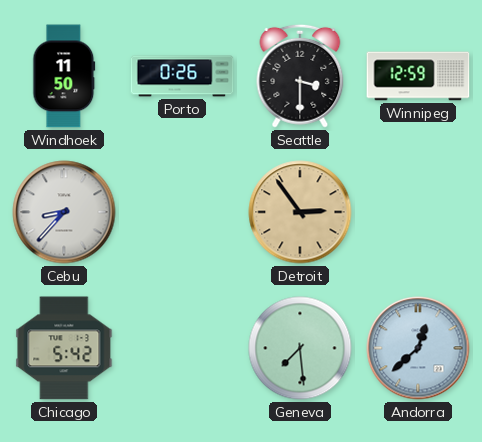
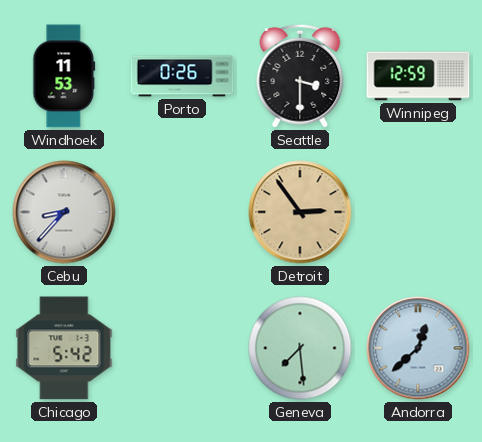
Windhoek: 11:50 -> 11:53 (64, 76)
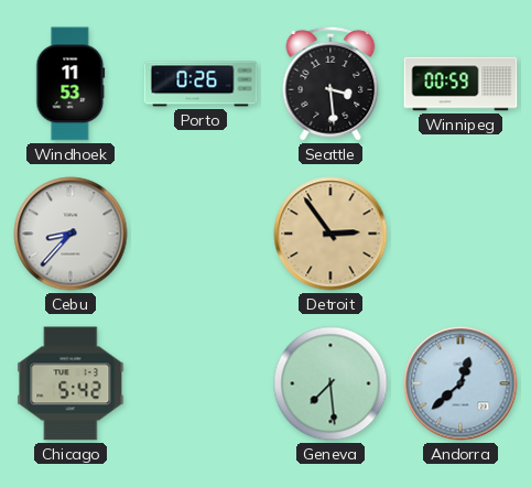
Seattle: 3:30 -> 3:29 (330, 84)
Winnipeg: 12:59 -> 00:59 (460, 84)
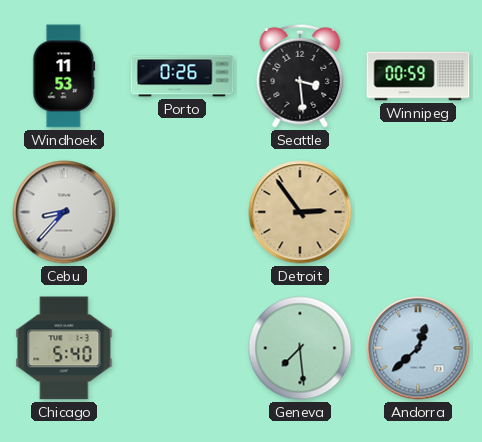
Chicago: 5:42 -> 5:40 (64, 348)
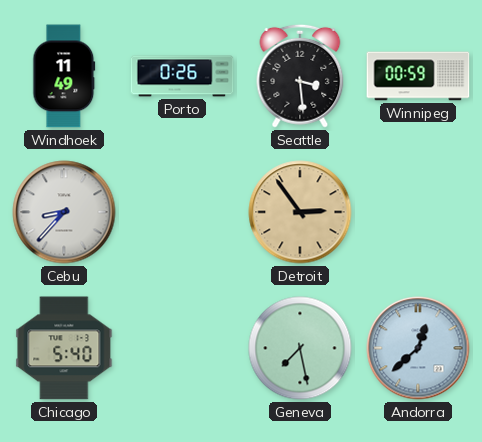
Windhoek: 11:53 -> 11:49 (64, 76)
Geneva: 7:29 -> 7:28 (300, 348)
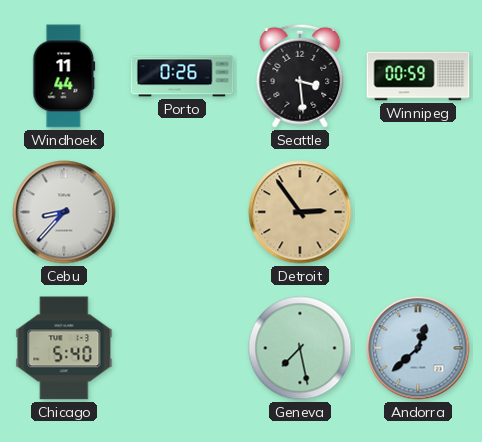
Windhoek: 11:49 -> 11:44 (64, 76)
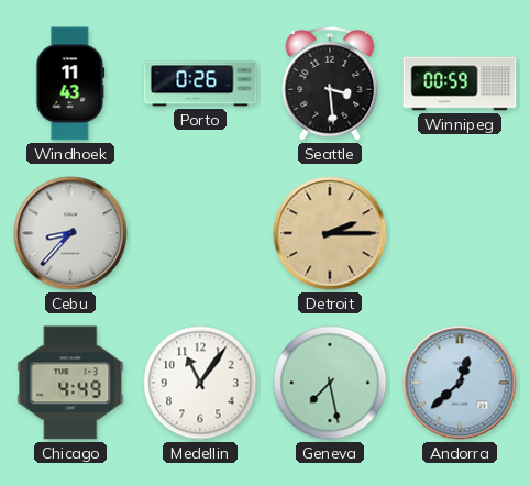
Windhoek: 11:44 -> 11:43 (70, 84)
Detroit: 2:54 -> 2:15 (330, 233)
Chicago: 5:40 -> 4:49 (70, 383)
Medellin: none -> 11:06 (200, 383)
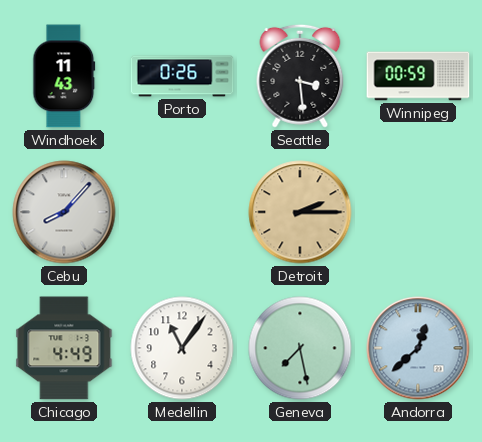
Cebu: 8:37 -> 8:07 (64, 212)
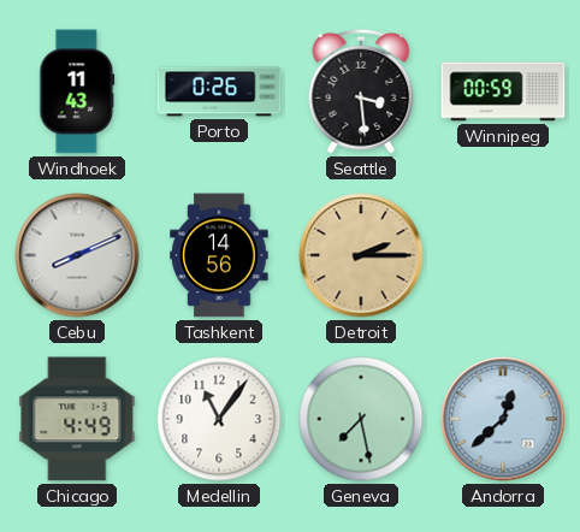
Cebu: 8:07 -> 8:11 (77, 255)
Tashkent: none -> 14:56 (219, 255)
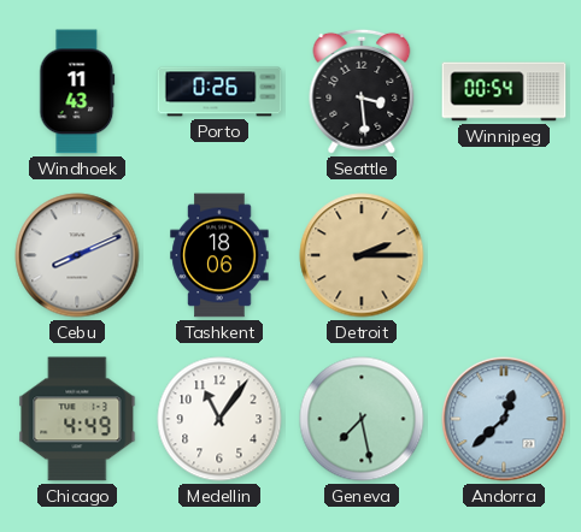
Winnipeg: 00:59 -> 00:54 (504, 91)
Tashkent: 14:56 -> 18:06 (219, 255)
